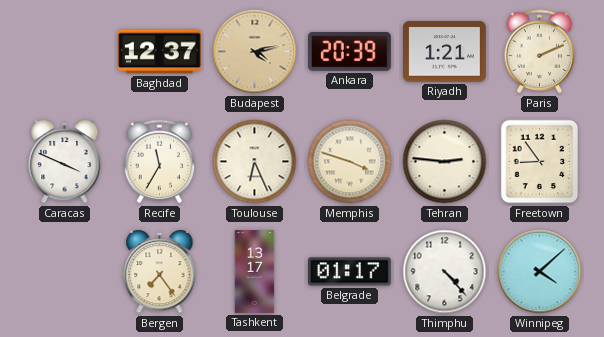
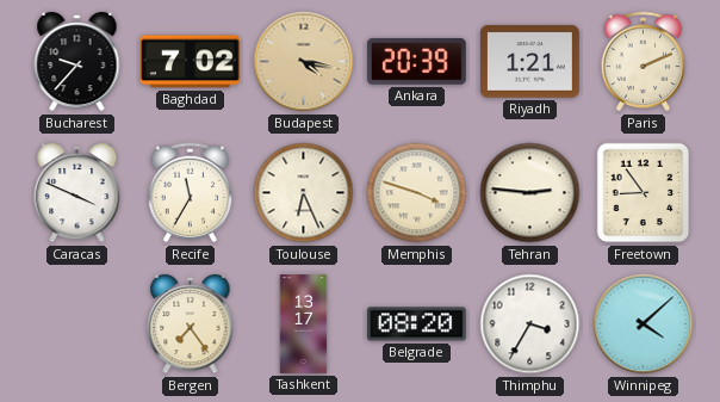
Bucharest: none -> 9:37 (77, 62)
Baghdad: 12:37 -> 7:02 (190, 62)
Budapest: 4:13 -> 4:17 (304, 62)
Belgrade: 01:17 -> 08:20 (417, 324)
Thimphu: 4:23 -> 3:35 (530, 324)
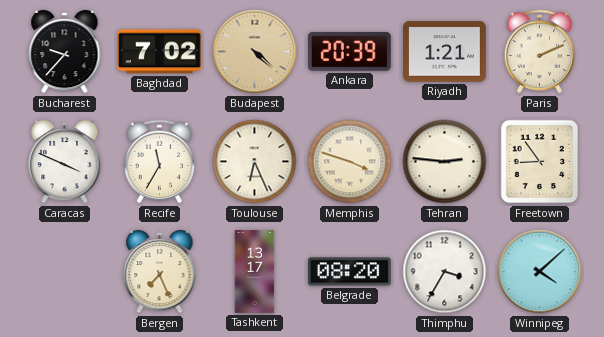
Budapest: 4:17 -> 4:22 (255, 52)
Bergen: 7:24 -> 7:26 (160, 272)
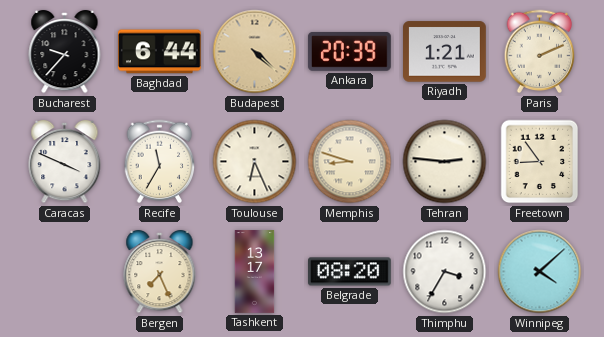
Baghdad: 7:02 -> 6:44 (159, 52)
Memphis: 3:48 -> 8:48 (350, 162)
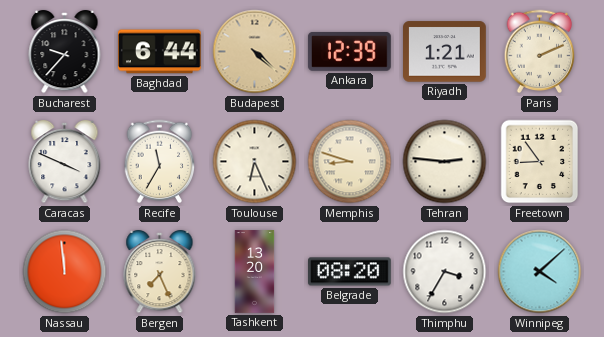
Ankara: 20:39 -> 12:39 (349, 52)
Nassau: none -> 11:59 (65, 272)
Tashkent: 13:17 -> 13:20 (255, 272)
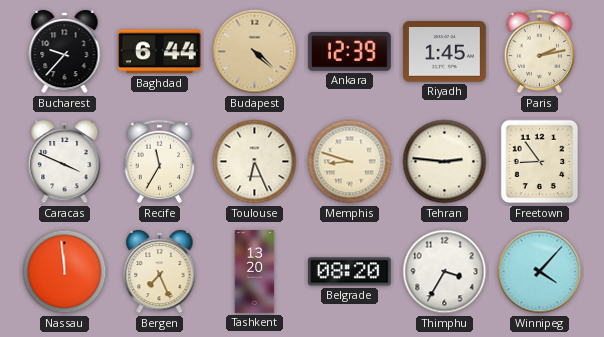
Riyadh: 1:21 -> 1:45 (445, 52)
Paris: 2:11 -> 2:13 (540, 52)
Winnipeg: 4:08 -> 4:07 (540, 272)
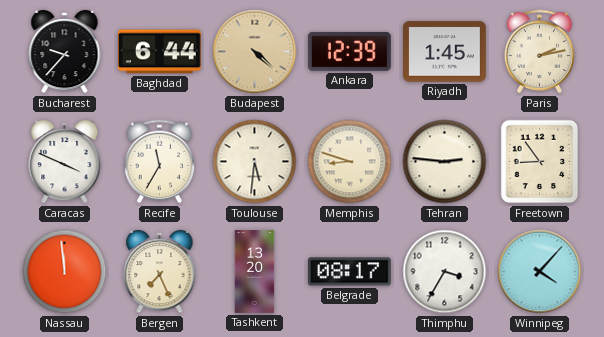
Toulouse: 6:26 -> 5:31 (255, 162)
Belgrade: 08:20 -> 08:17 (350, 272)
